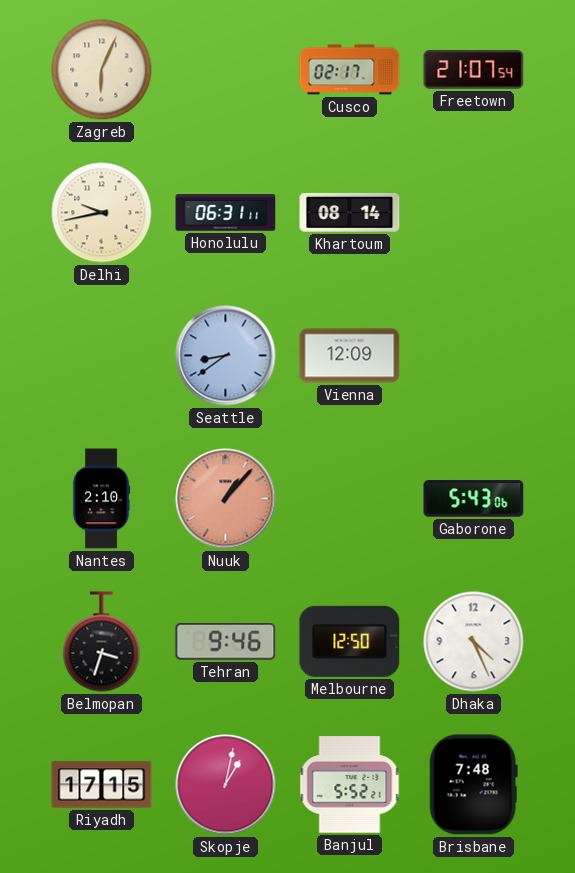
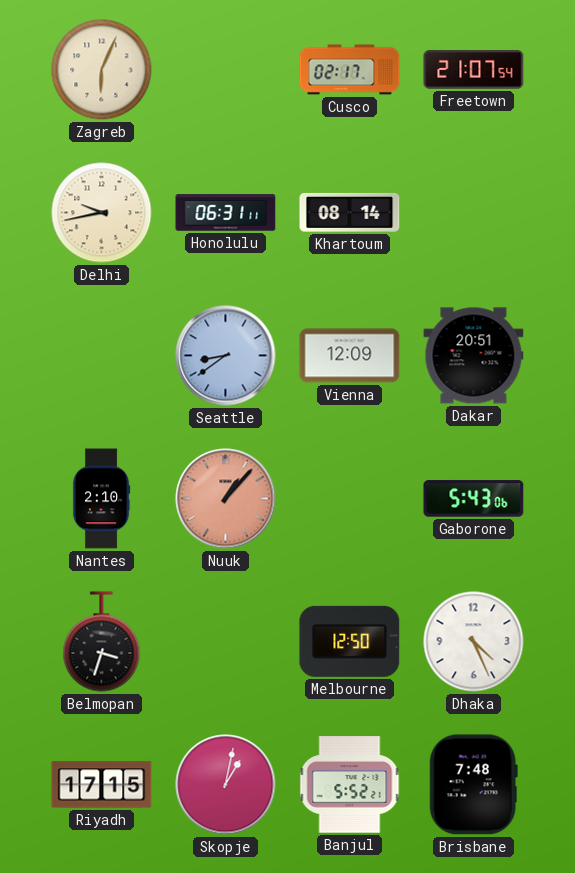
Dakar: none -> 20:51 (474, 356)
Tehran: 9:46 -> none (226, 642)
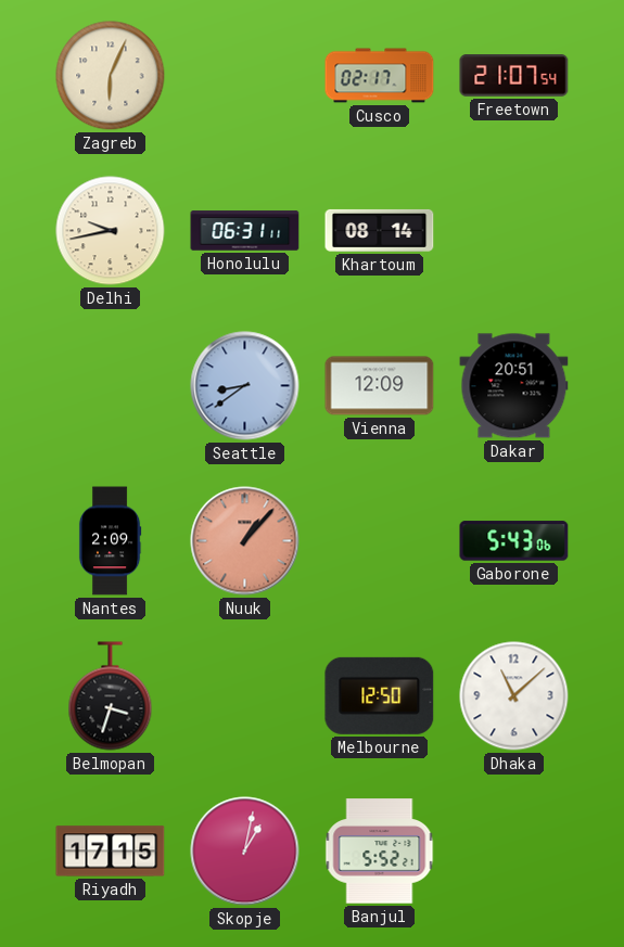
Nantes: 2:10 -> 2:09 (110, 541)
Dhaka: 4:26 -> 11:08 (514, 696)
Brisbane: 7:48 -> none (473, 785)
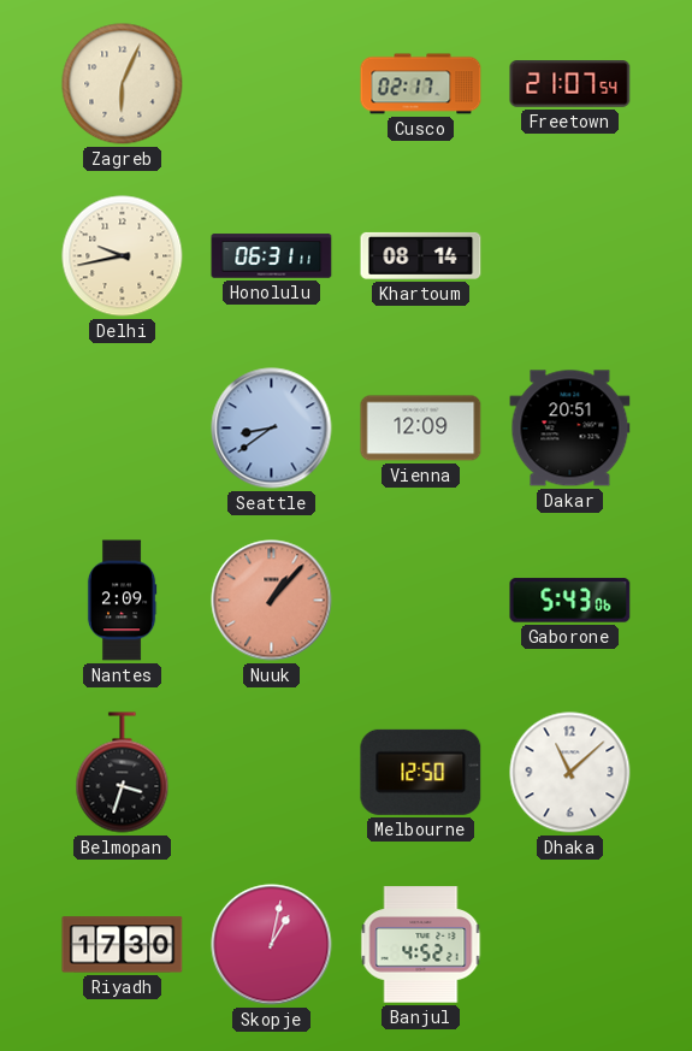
Riyadh: 17:15 -> 17:30 (123, 945)
Banjul: 5:52 -> 4:52 (421, 945)
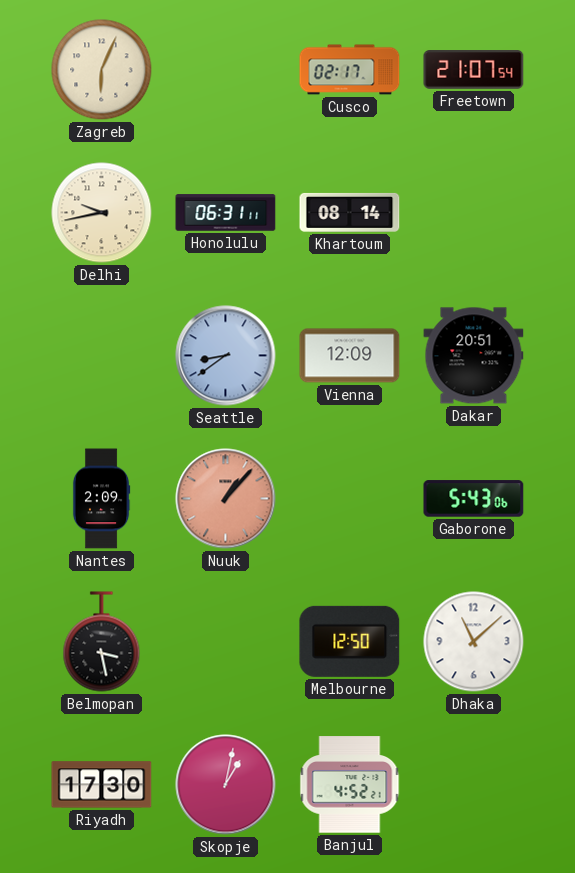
Belmopan: 3:33 -> 3:28 (102, 642)
